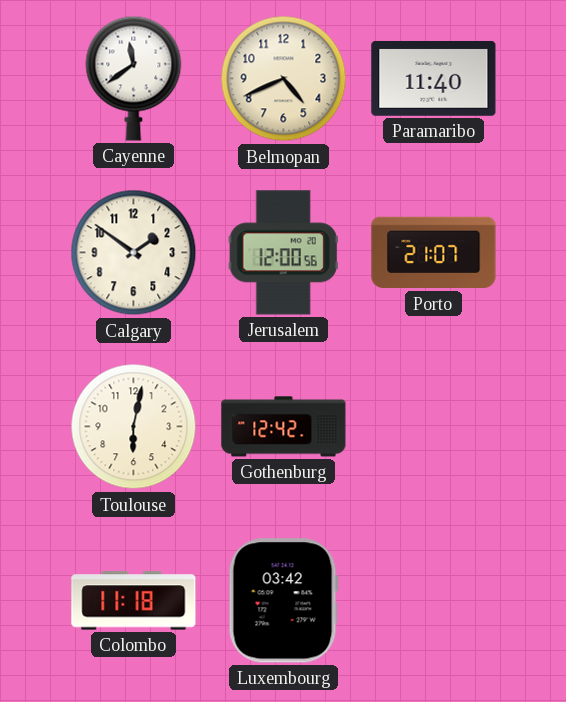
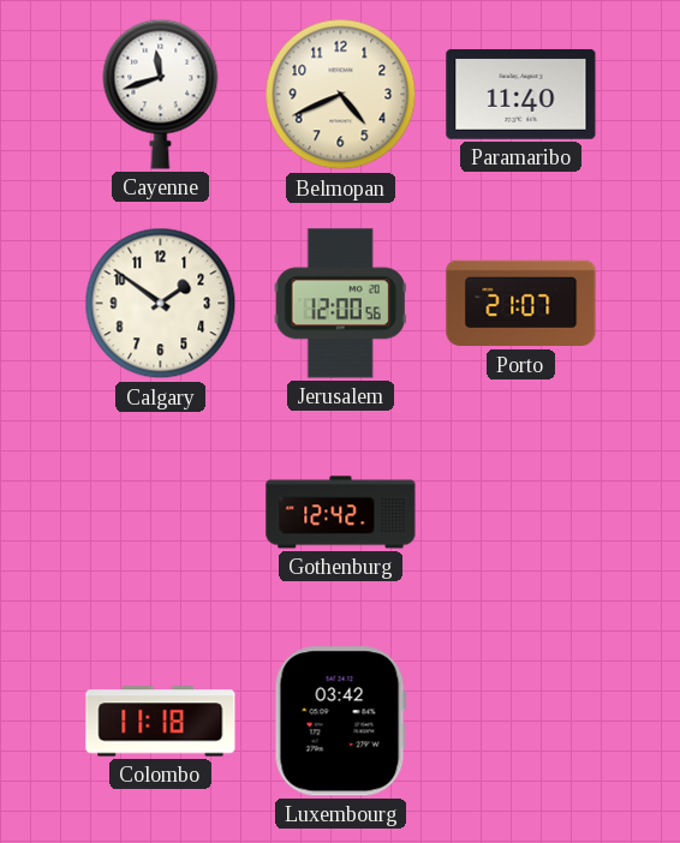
Cayenne: 11:39 -> 11:42 (161, 94)
Toulouse: 6:02 -> none (134, 427)
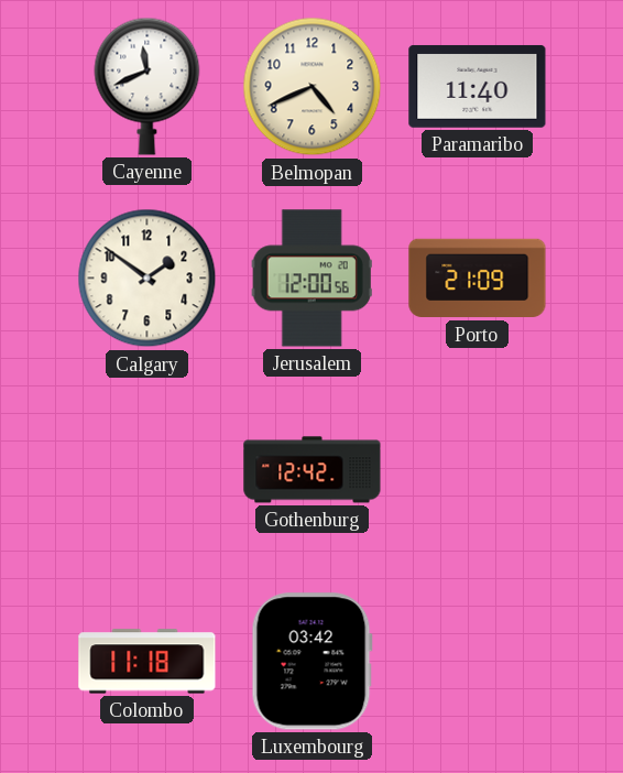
Cayenne: 11:42 -> 11:41 (147, 86)
Porto: 21:07 -> 21:09 (478, 279)
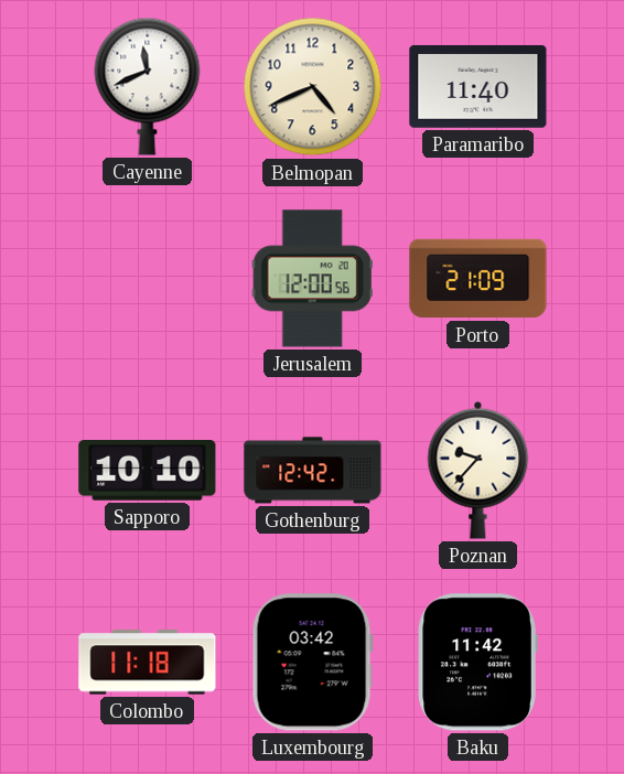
Calgary: 1:51 -> none (147, 279)
Sapporo: none -> 10:10 (148, 471)
Poznan: none -> 9:37 (478, 470)
Baku: none -> 11:42 (477, 663)
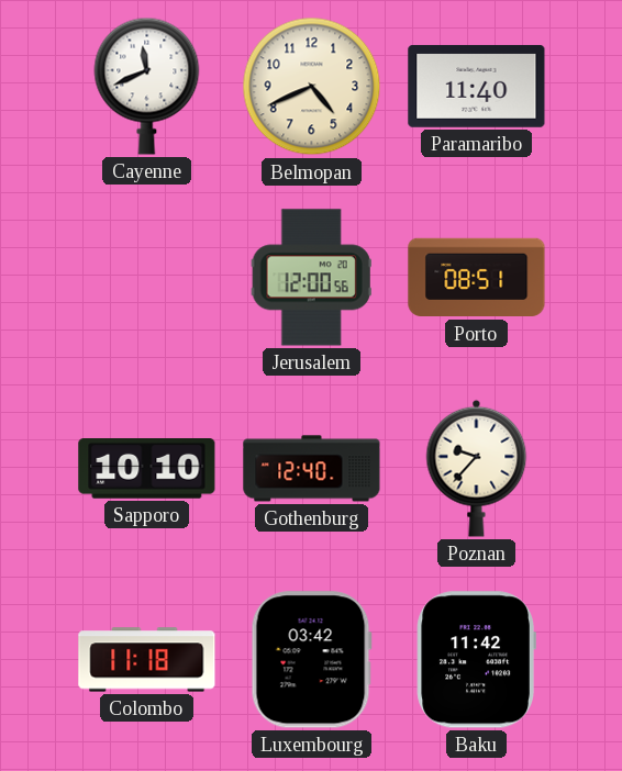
Porto: 21:09 -> 08:51 (477, 278)
Gothenburg: 12:42 -> 12:40 (312, 469)
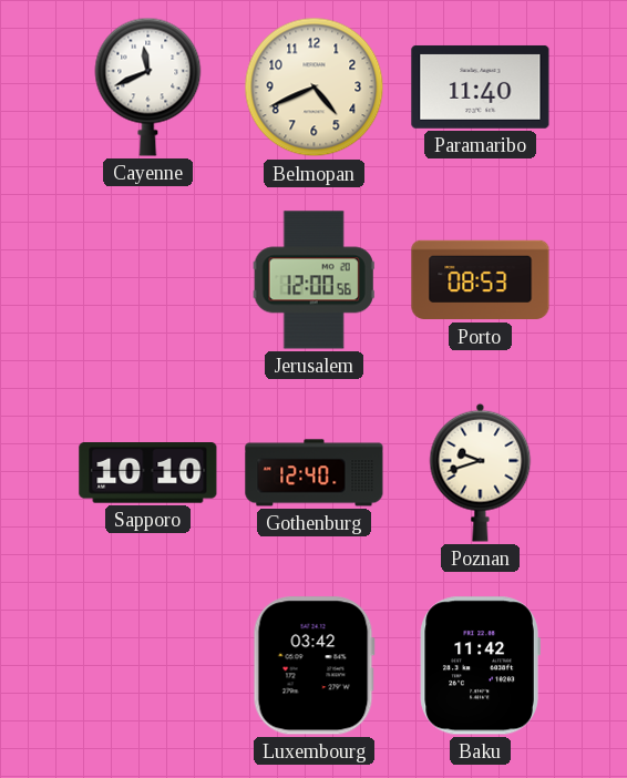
Porto: 08:51 -> 08:53 (481, 280)
Poznan: 9:37 -> 9:42 (481, 472)
Colombo: 11:18 -> none (147, 660)
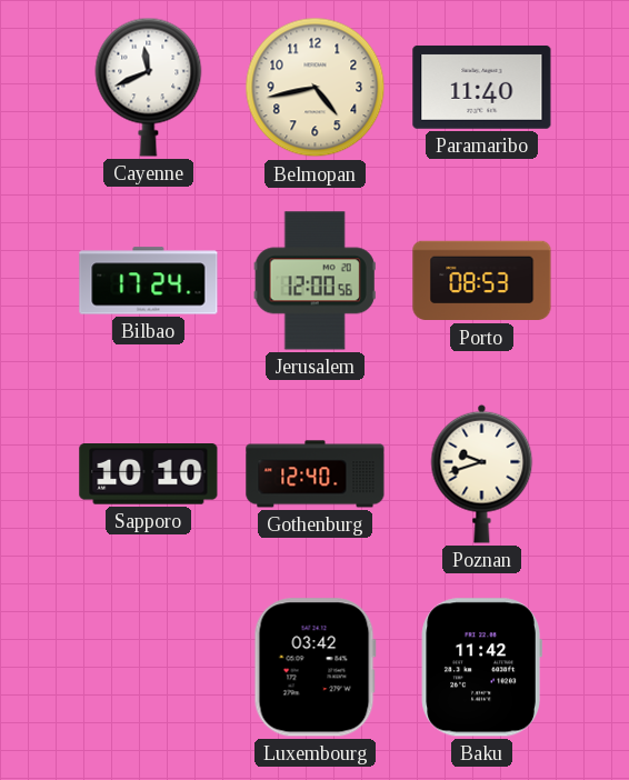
Belmopan: 4:41 -> 4:43 (316, 88)
Bilbao: none -> 17:24 (149, 281)
